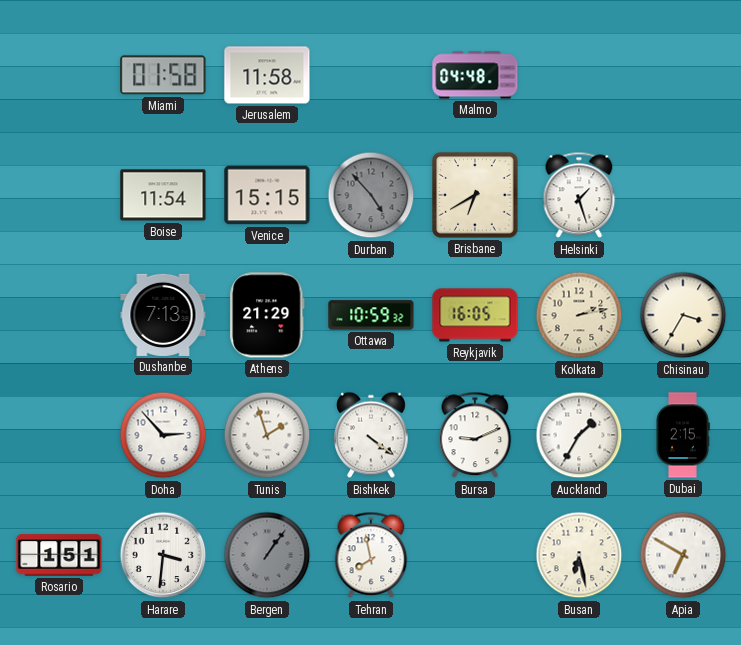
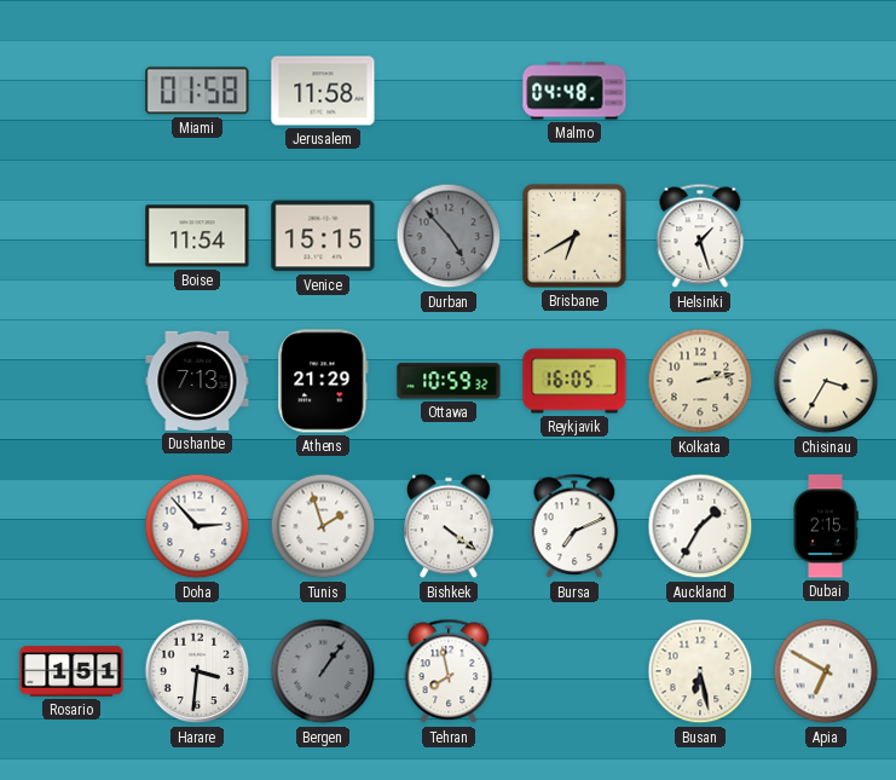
Bursa: 9:11 -> 7:11 (574, 526)
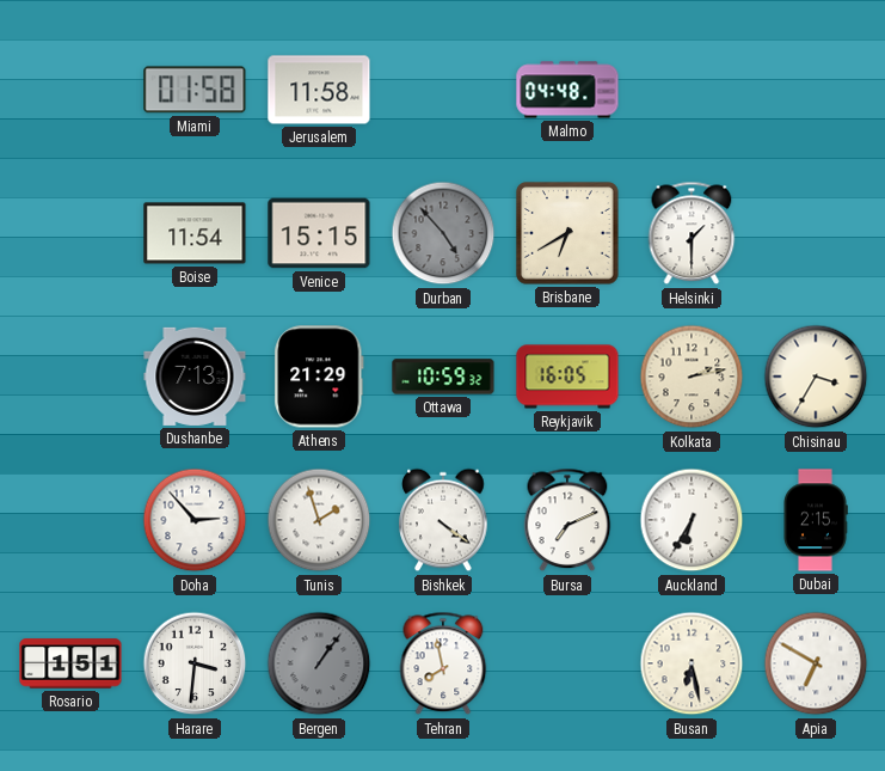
Helsinki: 1:27 -> 1:30 (692, 233)
Auckland: 1:35 -> 6:35 (692, 520)
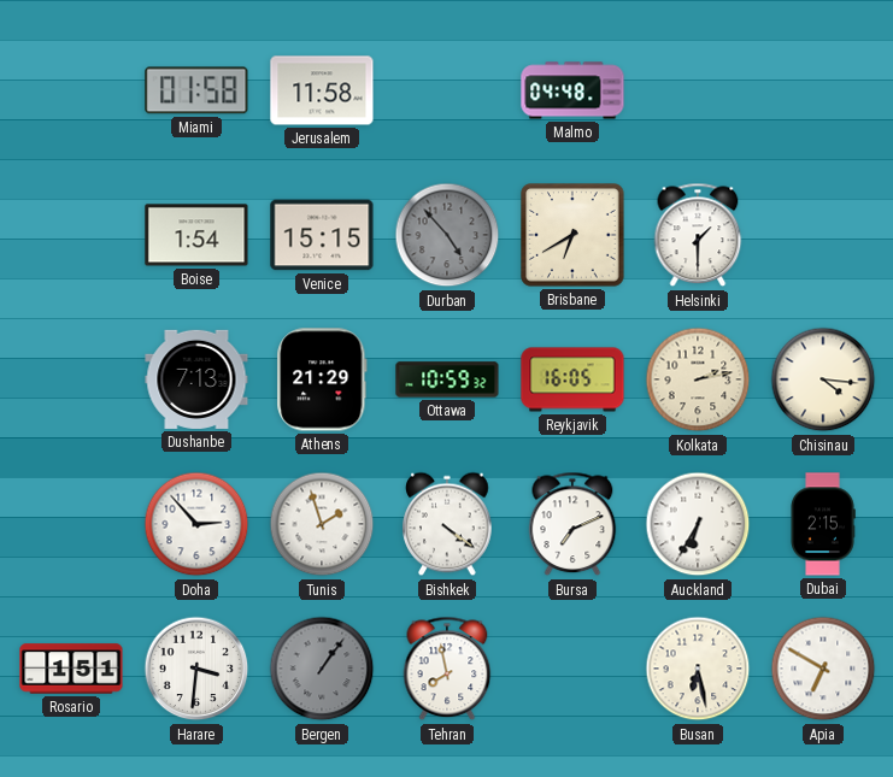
Boise: 11:54 -> 1:54 (196, 235)
Chisinau: 3:35 -> 4:16 (823, 379)
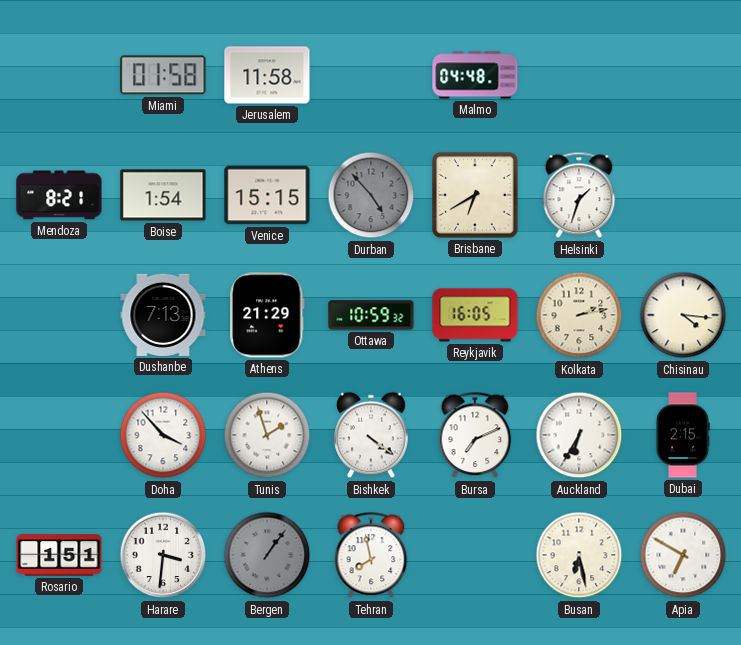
Mendoza: none -> 8:21 (59, 195)
Helsinki: 1:30 -> 1:33 (579, 195)
Doha: 2:53 -> 3:53 (163, 435)
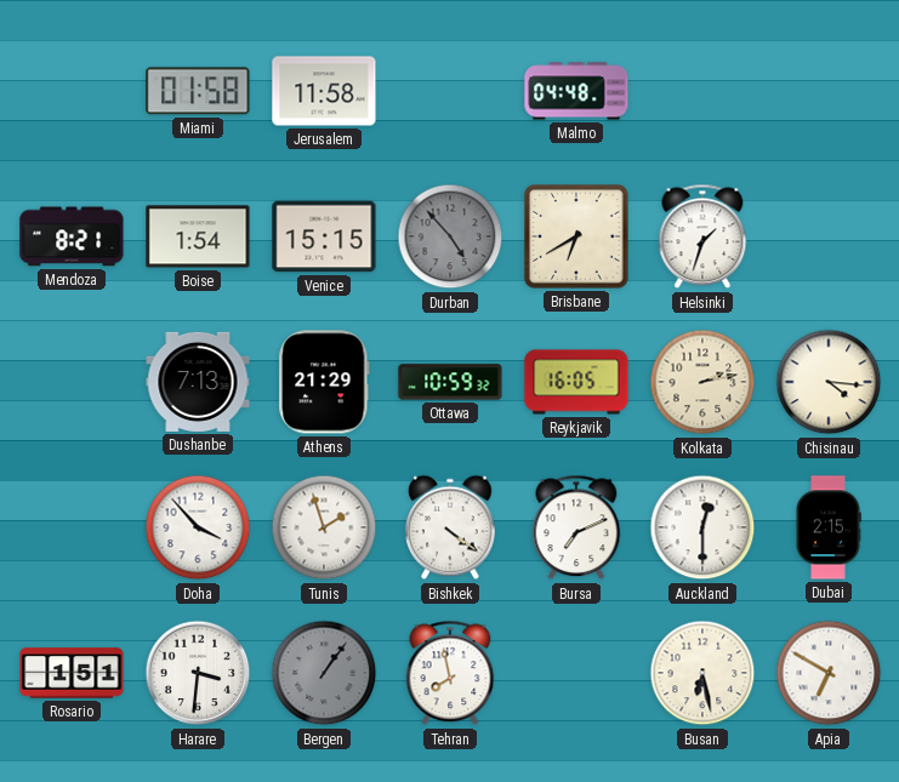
Auckland: 6:35 -> 12:30 (702, 527)
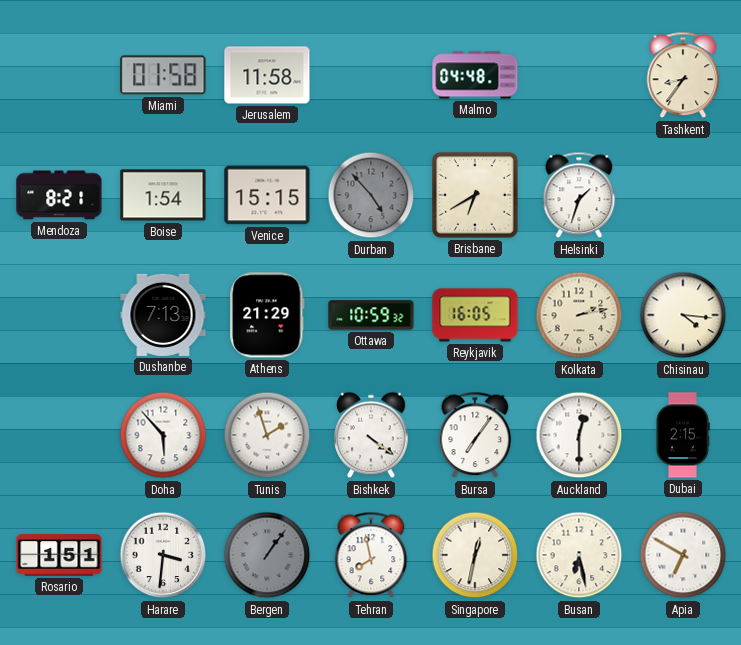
Tashkent: none -> 8:36 (683, 75)
Doha: 3:53 -> 5:53 (163, 435)
Bursa: 7:11 -> 7:06 (475, 435)
Singapore: none -> 12:32 (475, 555)
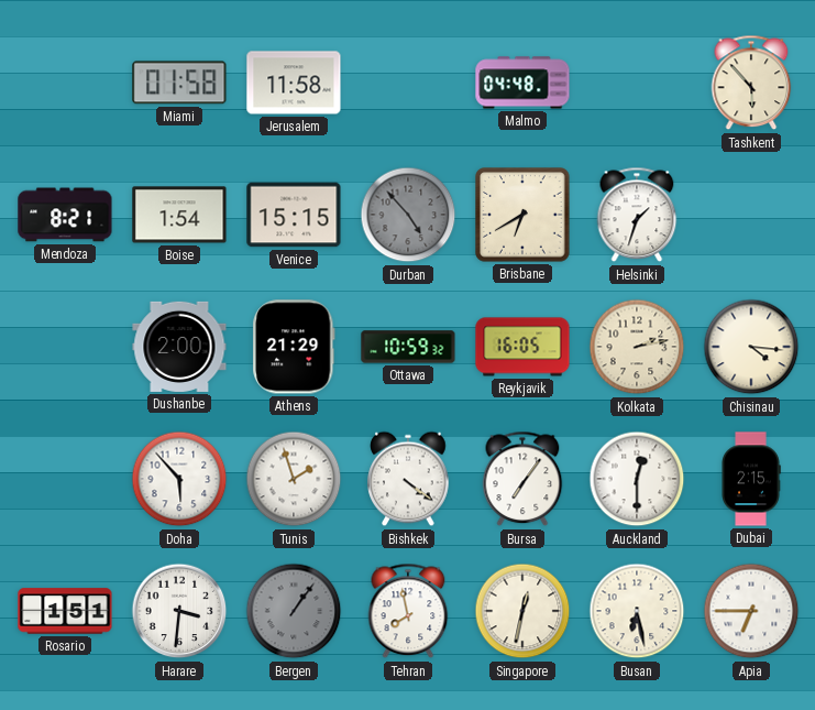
Tashkent: 8:36 -> 5:53 (751, 83)
Dushanbe: 7:13 -> 2:00 (179, 347)
Apia: 6:50 -> 6:45 (751, 611)
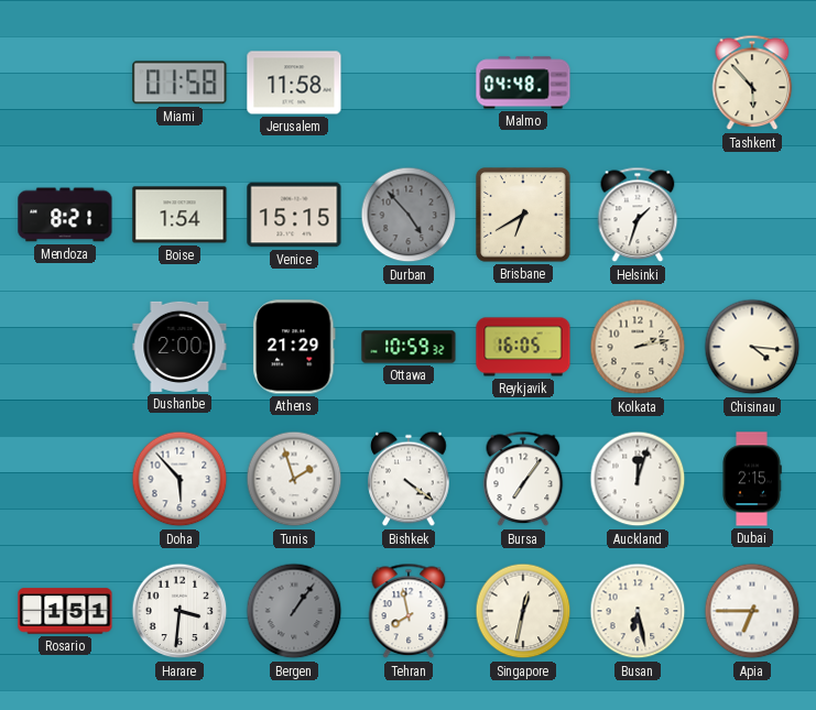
Auckland: 12:30 -> 12:03 (638, 479)
